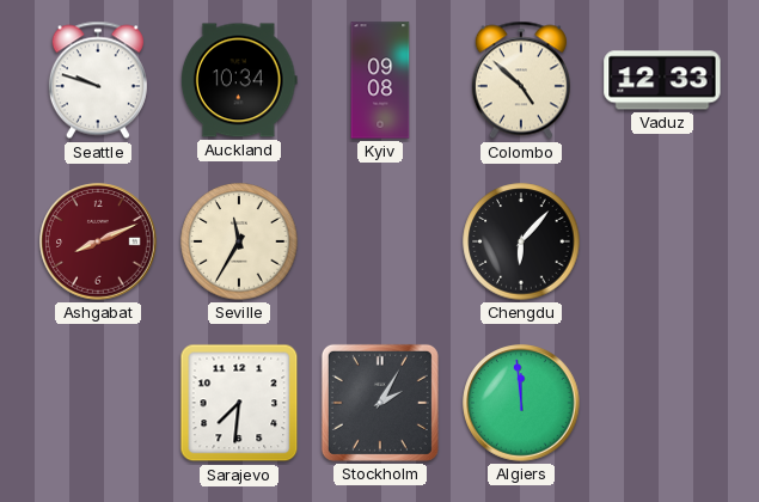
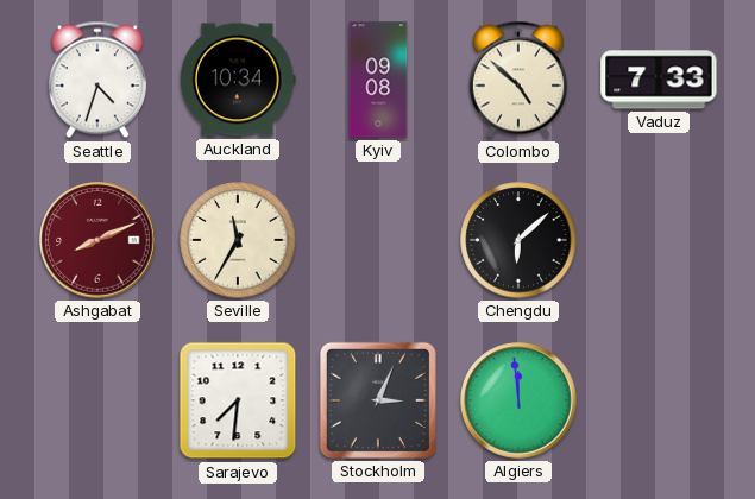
Seattle: 9:48 -> 4:33 (97, 80)
Vaduz: 12:33 -> 7:33 (659, 80)
Chengdu: 6:07 -> 6:08 (518, 240)
Stockholm: 2:05 -> 3:04 (378, 400)
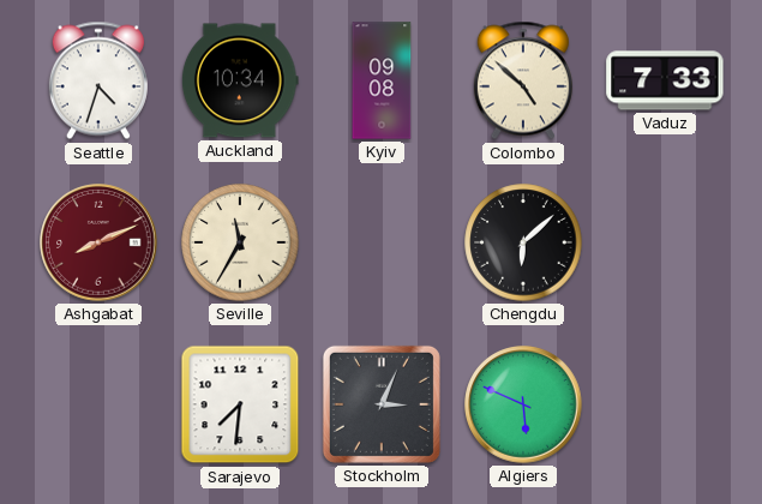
Algiers: 11:59 -> 5:49 (523, 404)
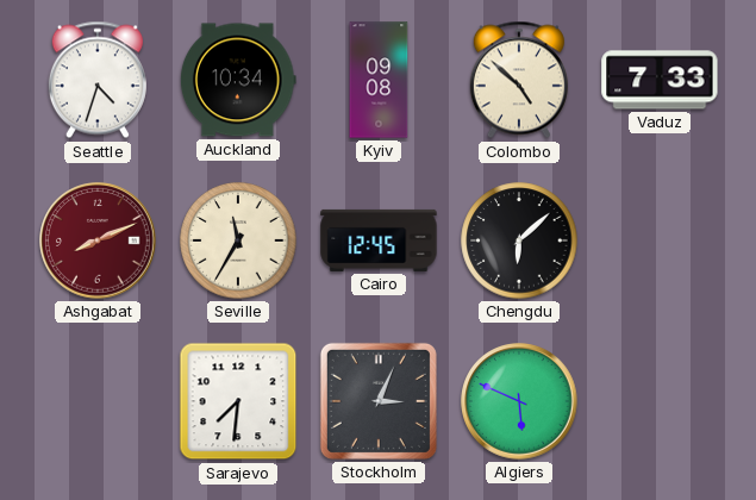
Cairo: none -> 12:45 (379, 240)
